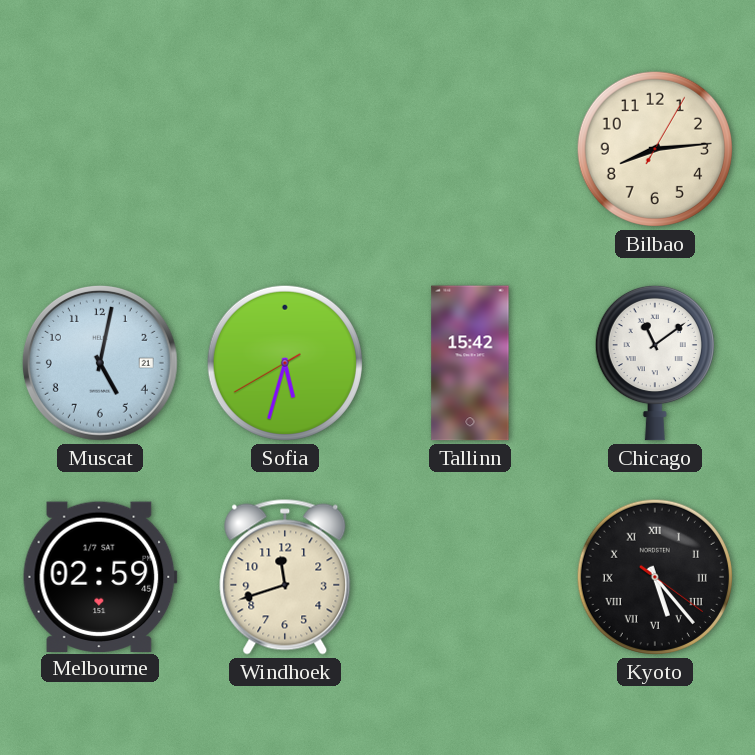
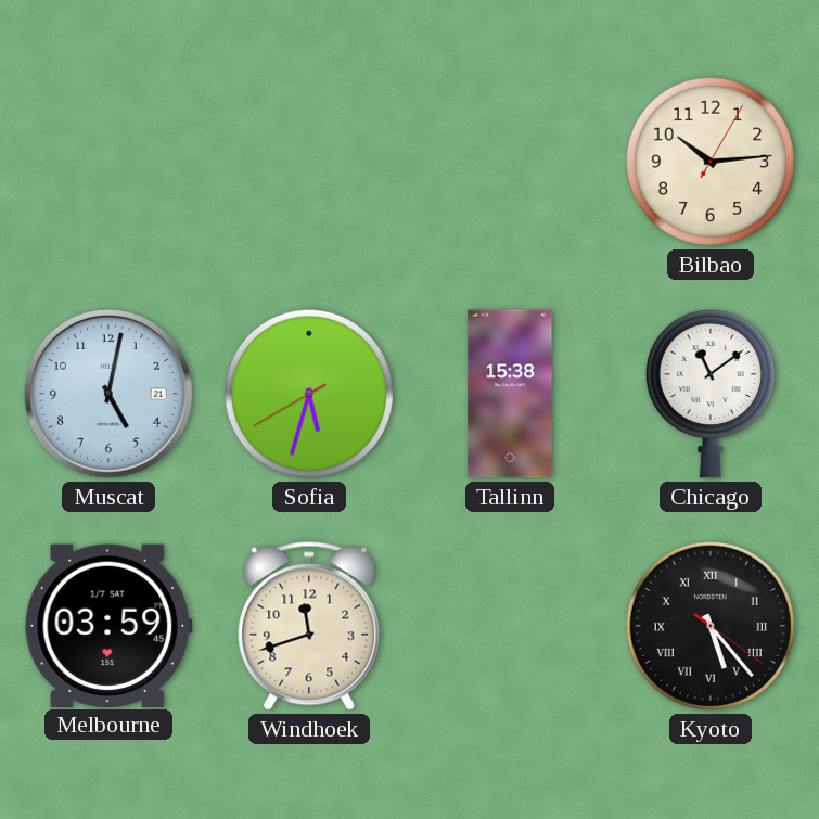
Bilbao: 8:14 -> 10:14 (711, 162)
Tallinn: 15:42 -> 15:38 (510, 394)
Melbourne: 02:59 -> 03:59 (108, 625)
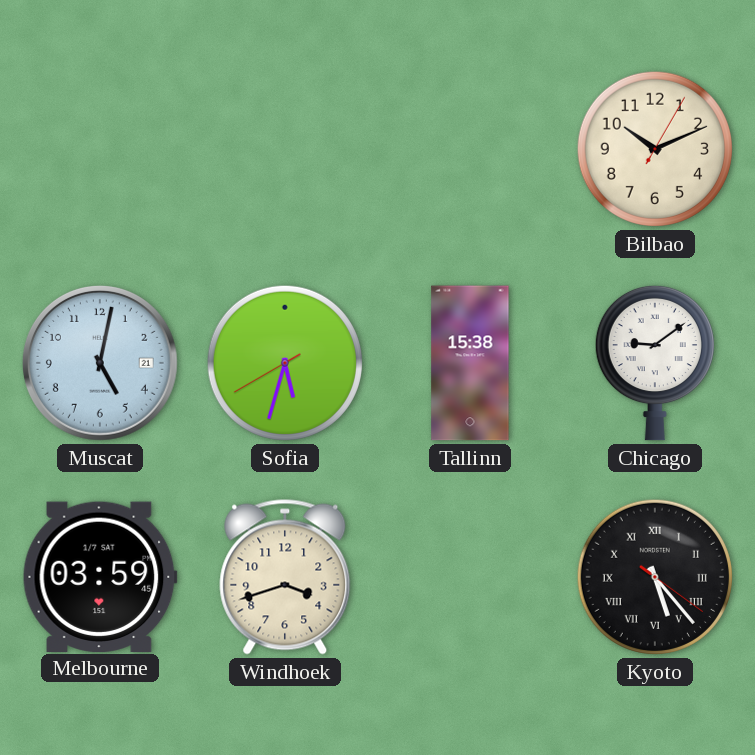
Bilbao: 10:14 -> 10:11 (655, 149)
Chicago: 11:09 -> 9:09 (655, 363)
Windhoek: 11:42 -> 3:42 (285, 577)
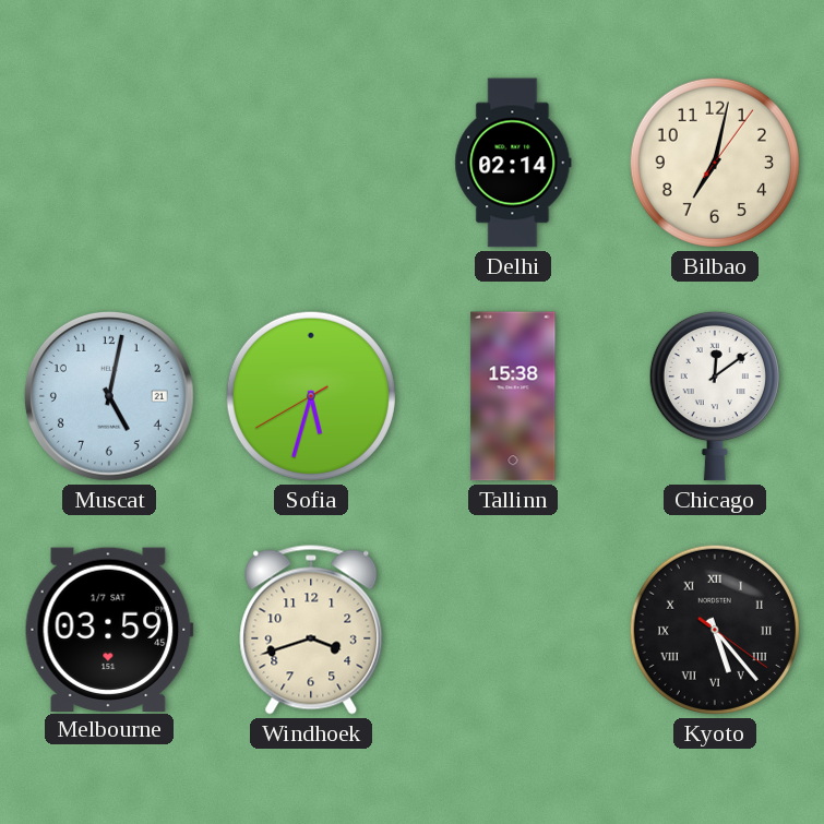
Delhi: none -> 02:14 (513, 163)
Bilbao: 10:11 -> 7:02 (715, 163)
Chicago: 9:09 -> 12:09 (715, 396)
